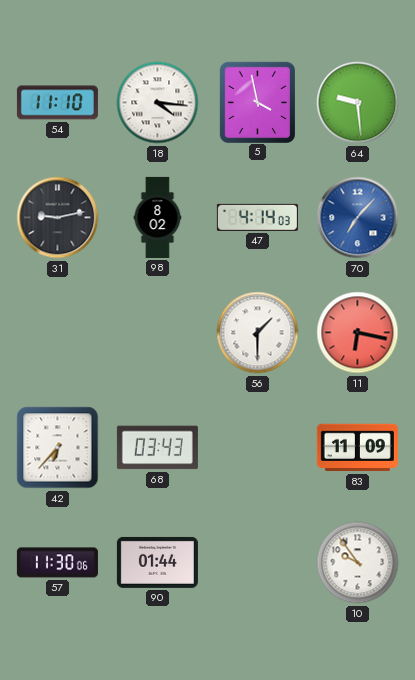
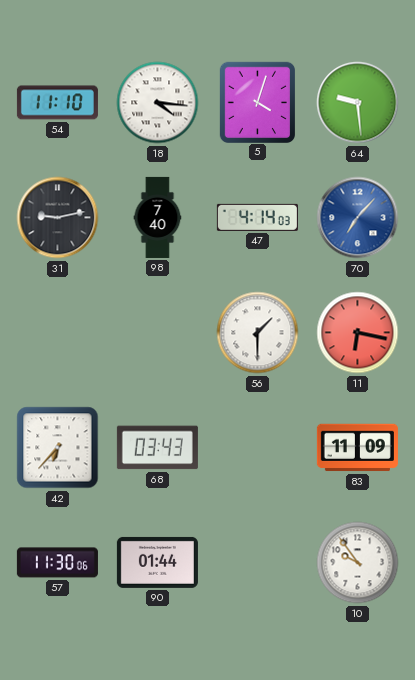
5: 3:58 -> 4:03 (257, 102)
98: 8:02 -> 7:40 (158, 217)
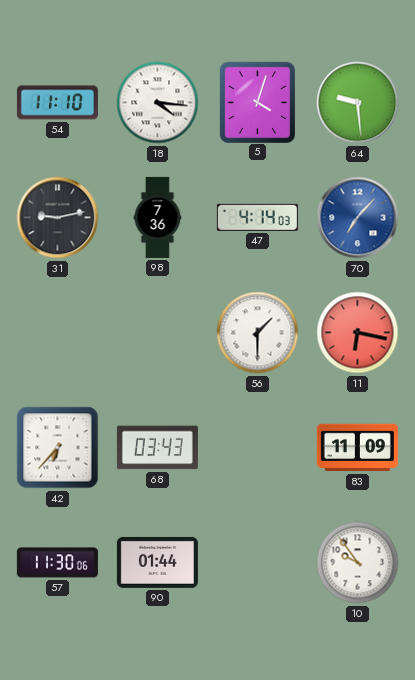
98: 7:40 -> 7:36 (158, 217)
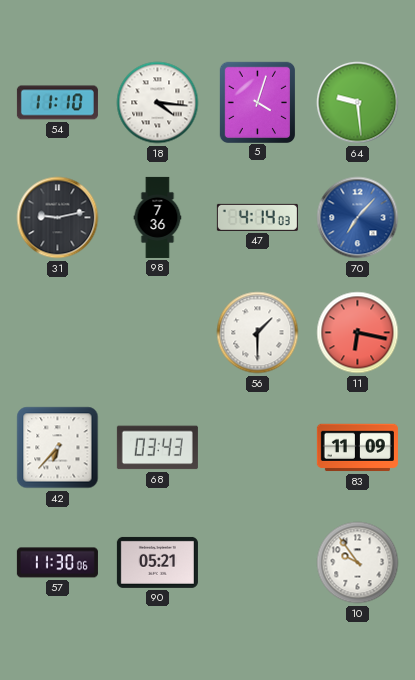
90: 01:44 -> 05:21 (157, 562)
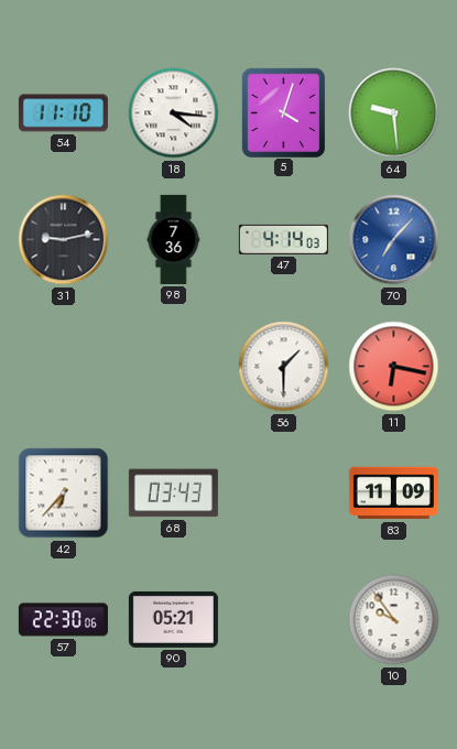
57: 11:30 -> 22:30 (63, 620)
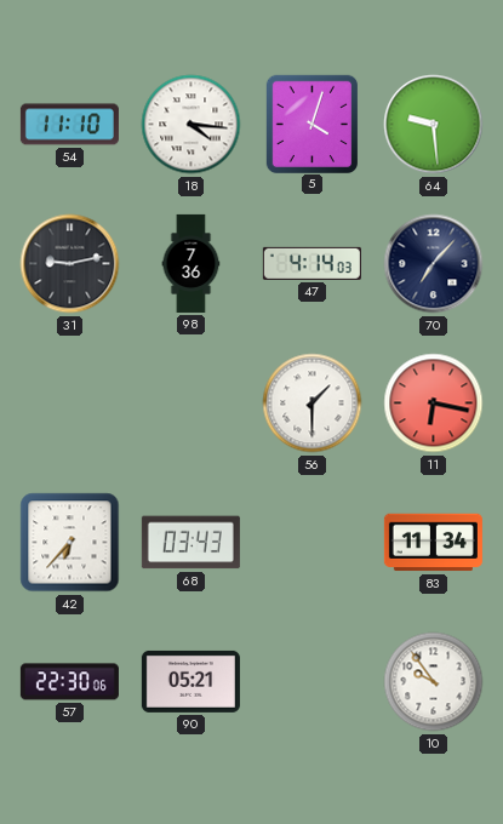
70 dial: blue -> navy (434, 264)
83: 11:09 -> 11:34 (433, 543)
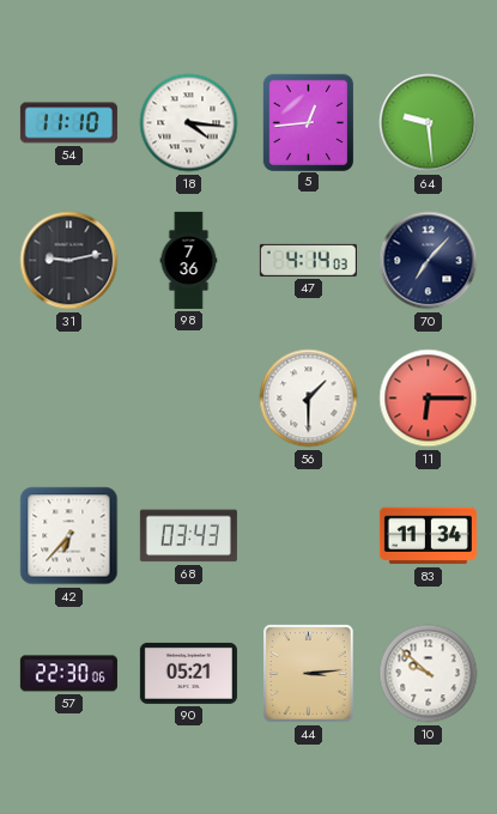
5: 4:03 -> 12:44 (308, 122)
11: 6:17 -> 6:15 (429, 399)
44: none -> 3:14 (309, 674)
10: 9:54 -> 9:52 (429, 674)
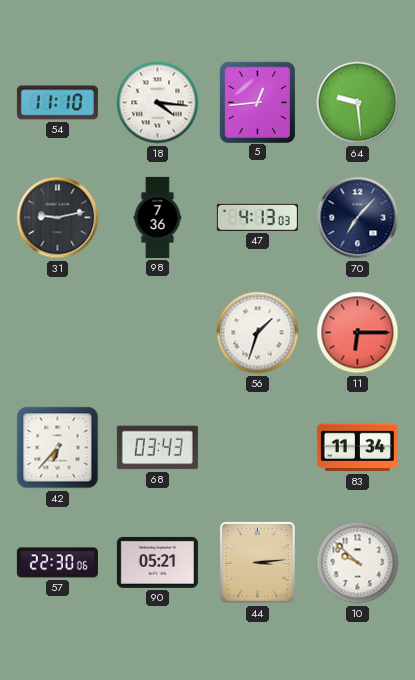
47: 4:14 -> 4:13 (257, 217)
56: 1:30 -> 1:33 (258, 333)
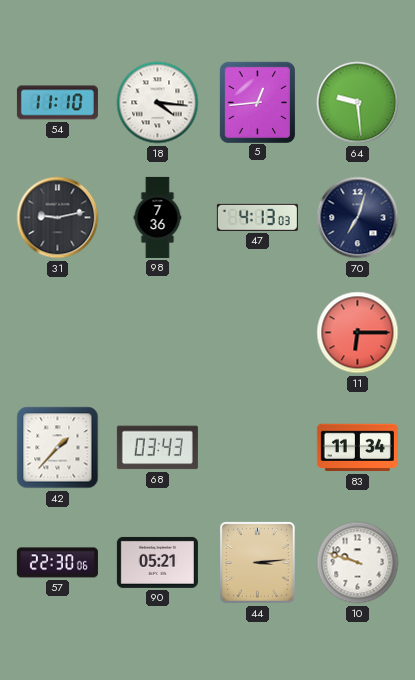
70: 7:07 -> 7:03 (358, 218)
56: 1:33 -> none (258, 333)
42: 6:37 -> 1:37 (58, 448)
10: 9:52 -> 9:48 (358, 563)
